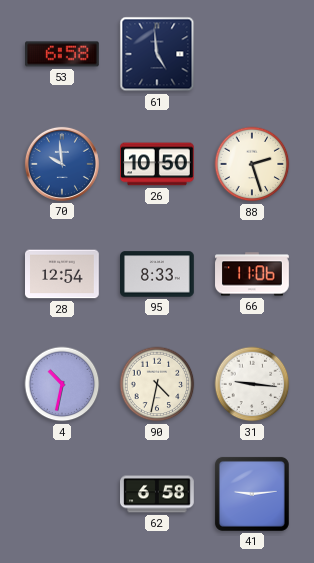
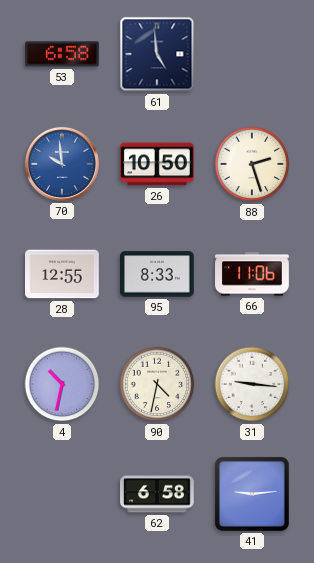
28: 12:54 -> 12:55 (63, 274)
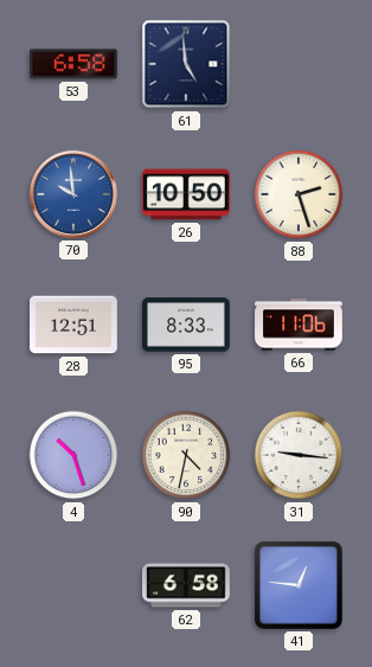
28: 12:55 -> 12:51 (75, 325)
4: 10:32 -> 10:27 (73, 455)
41: 9:14 -> 12:46 (299, 585)
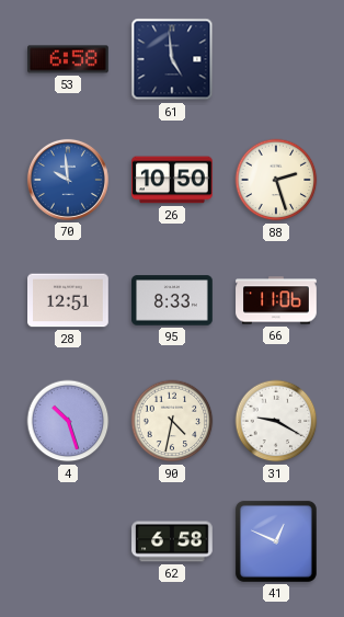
31: 9:16 -> 9:20 (276, 421)
41: 12:46 -> 12:49 (276, 541)
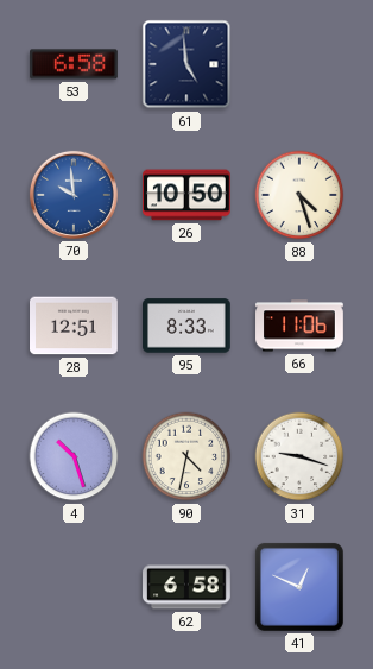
88: 2:27 -> 4:27 (299, 195)
31: 9:20 -> 9:18 (299, 456)
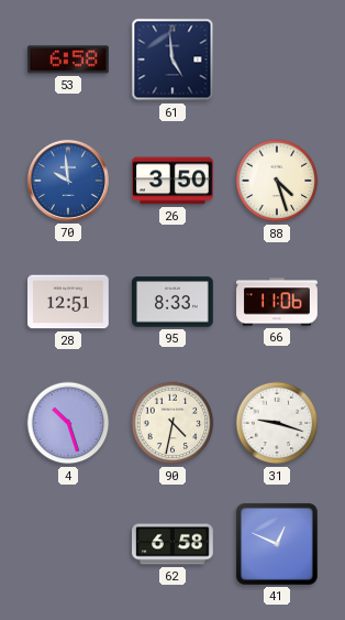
26: 10:50 -> 3:50 (174, 181)
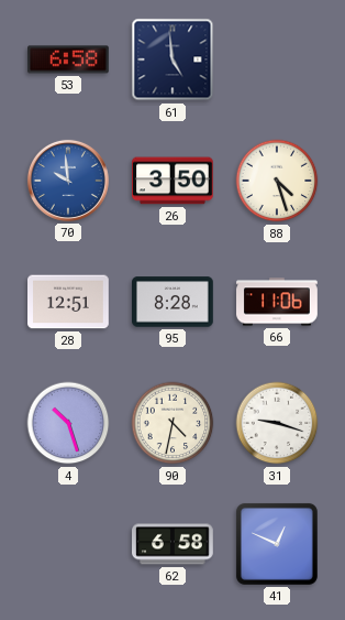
95: 8:33 -> 8:28 (174, 302)
